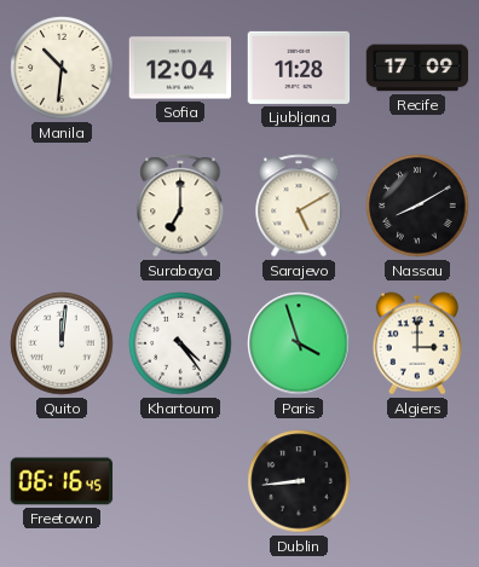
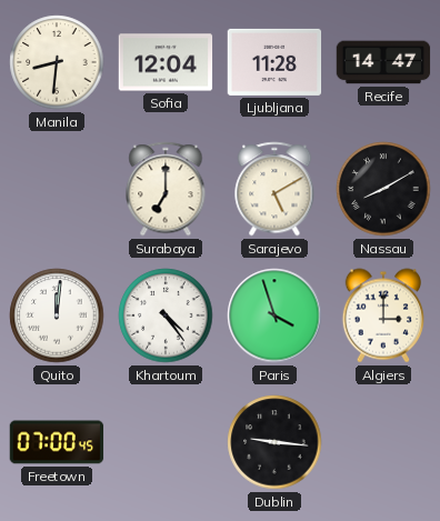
Manila: 10:31 -> 8:31 (57, 62)
Recife: 17:09 -> 14:47 (383, 62)
Freetown: 06:16 -> 07:00 (57, 442)
Dublin: 8:44 -> 9:16 (274, 442)
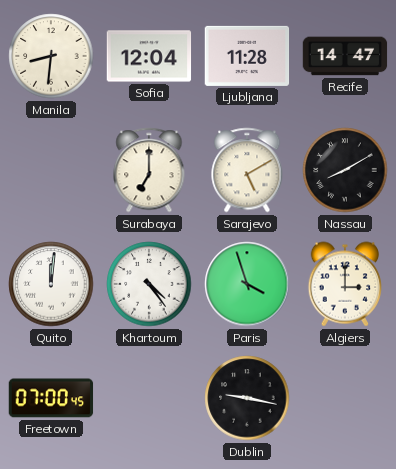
Dublin: 9:16 -> 9:17 (247, 398)
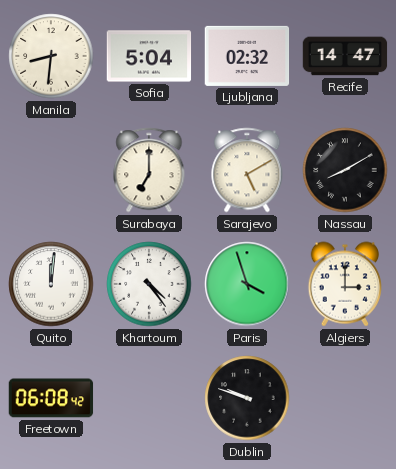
Sofia: 12:04 -> 5:04 (149, 56)
Ljubljana: 11:28 -> 02:32 (247, 56)
Freetown: 07:00 -> 06:08 (51, 398)
Dublin: 9:17 -> 9:48 (247, 398)
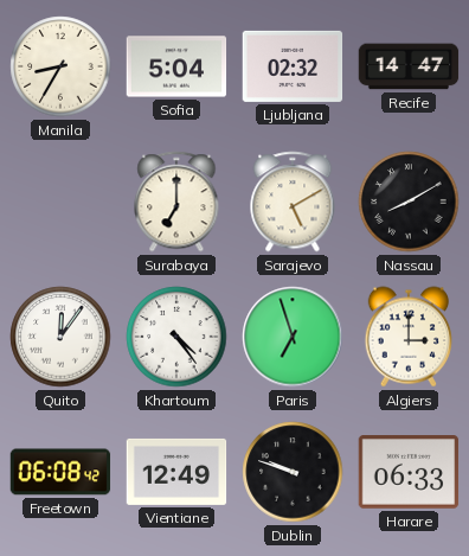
Manila: 8:31 -> 8:35 (60, 66)
Quito: 12:01 -> 12:06 (60, 337)
Paris: 3:57 -> 6:57 (293, 337)
Vientiane: none -> 12:49 (176, 472)
Harare: none -> 06:33 (409, 473)
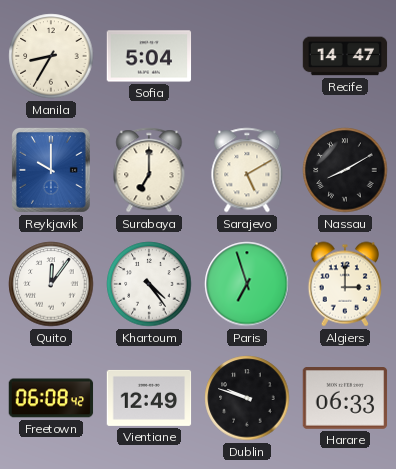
Ljubljana: 02:32 -> none (293, 66)
Reykjavik: none -> 10:00 (52, 171)
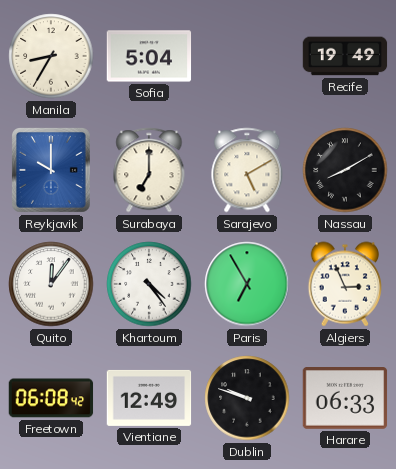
Recife: 14:47 -> 19:49 (345, 56)
Paris: 6:57 -> 6:55 (247, 284)
Algiers: 3:00 -> 2:56 (345, 284)
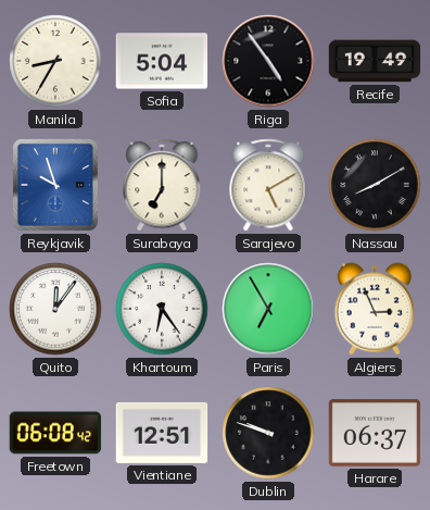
Riga: none -> 4:54 (268, 61)
Reykjavik: 10:00 -> 9:57 (56, 186)
Khartoum: 4:24 -> 6:24 (162, 309)
Vientiane: 12:49 -> 12:51 (162, 433)
Harare: 06:33 -> 06:37 (375, 434)
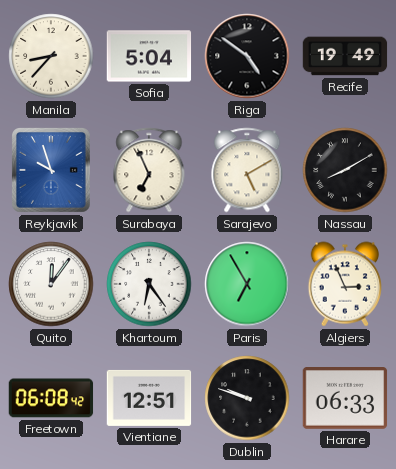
Manila: 8:35 -> 8:37 (51, 56)
Riga: 4:54 -> 4:51 (247, 56)
Surabaya: 7:00 -> 6:56 (149, 170)
Harare: 06:37 -> 06:33 (345, 399)
